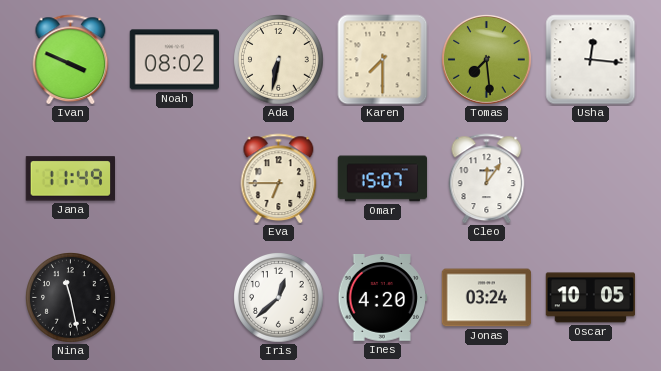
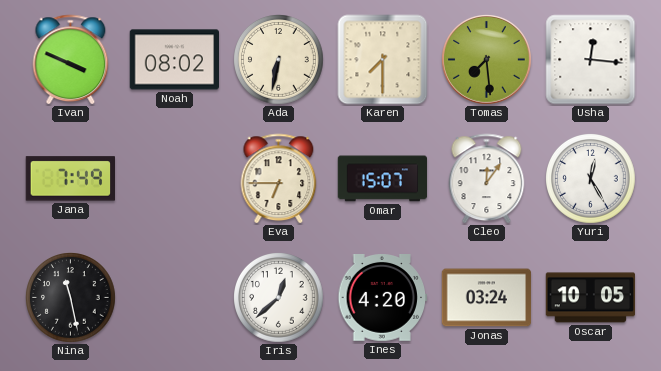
Jana: 11:49 -> 7:49 (70, 179)
Yuri: none -> 12:25 (591, 179)
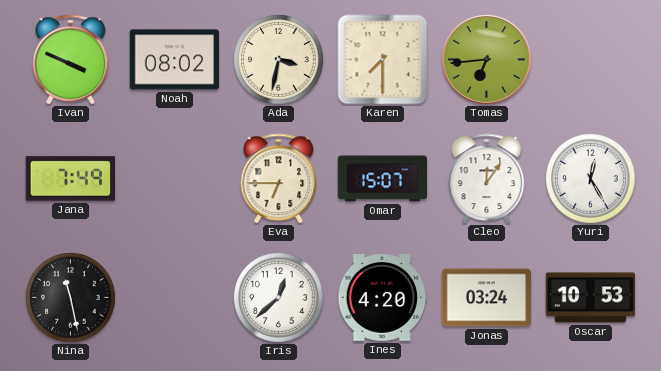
Ada: 6:32 -> 3:32 (279, 60)
Tomas: 7:29 -> 6:44 (487, 60)
Usha: 12:16 -> none (591, 60)
Oscar: 10:05 -> 10:53 (591, 298)
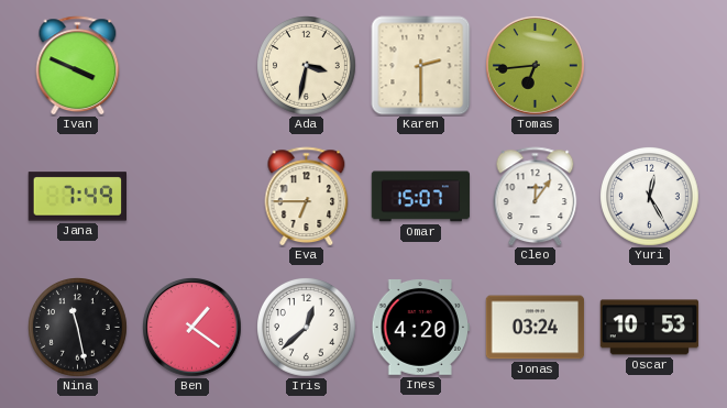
Noah: 08:02 -> none (175, 60)
Karen: 7:30 -> 2:30 (421, 66)
Ben: none -> 1:21 (192, 328)
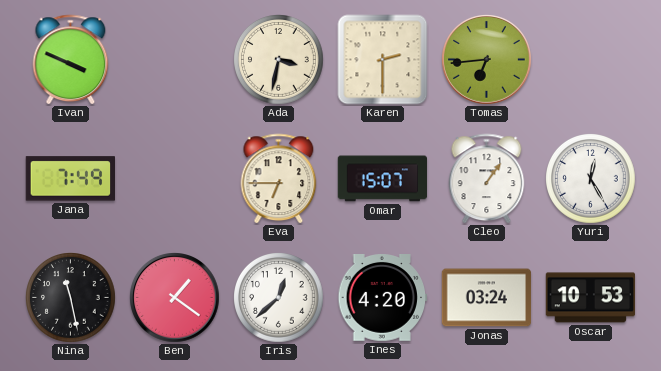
Cleo: 12:06 -> 1:06 (487, 179)
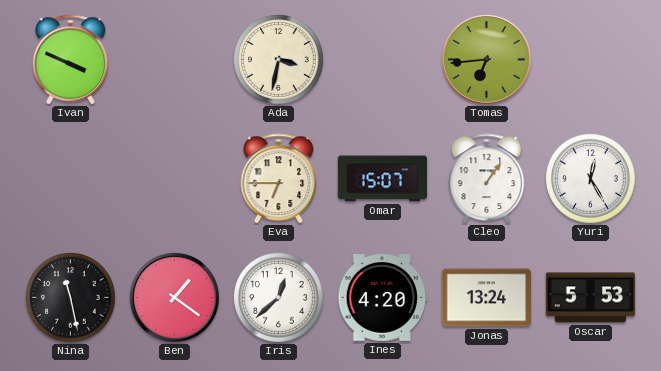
Karen: 2:30 -> none (383, 60)
Jana: 7:49 -> none (70, 179)
Jonas: 03:24 -> 13:24 (487, 298)
Oscar: 10:53 -> 5:53 (591, 298)
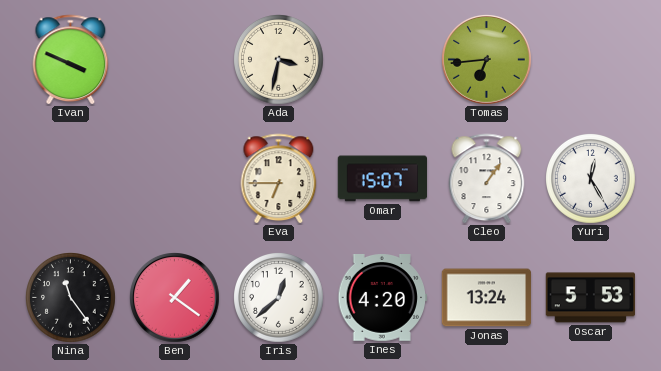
Nina: 11:28 -> 11:24 (71, 298)
